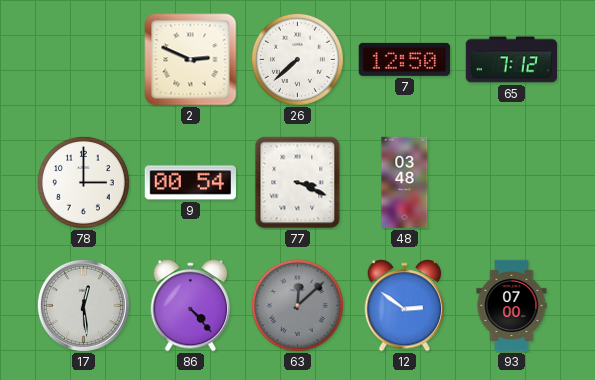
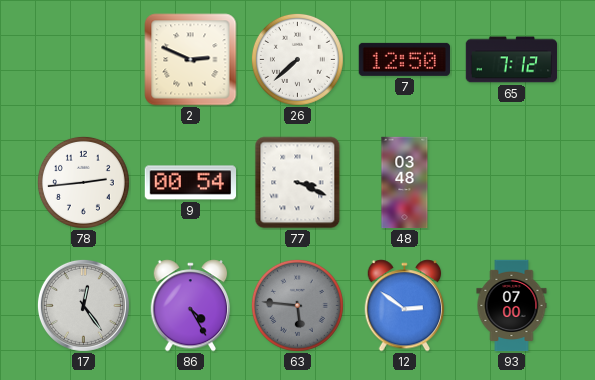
78: 3:00 -> 2:44 (83, 182)
17: 12:29 -> 12:24 (83, 305)
86: 4:23 -> 4:25 (191, 306)
63: 12:08 -> 5:46 (297, 305)
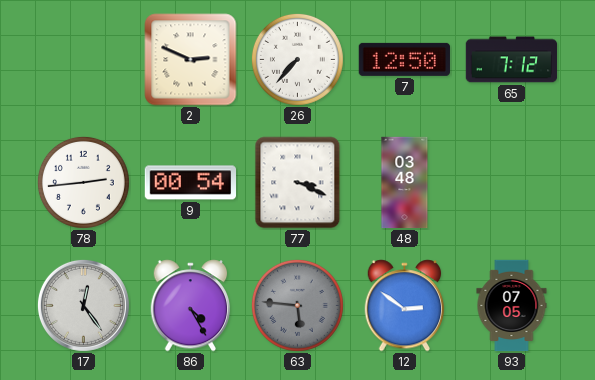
26: 7:38 -> 7:37 (297, 59)
93: 07:00 -> 07:05 (512, 306)
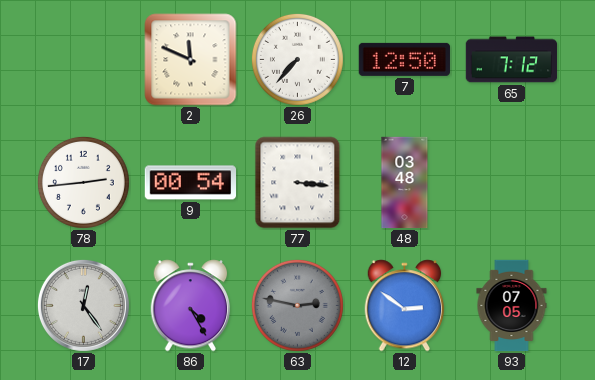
2: 2:49 -> 11:49 (191, 60)
77: 3:19 -> 3:16 (298, 183)
63: 5:46 -> 2:47 (297, 305)
